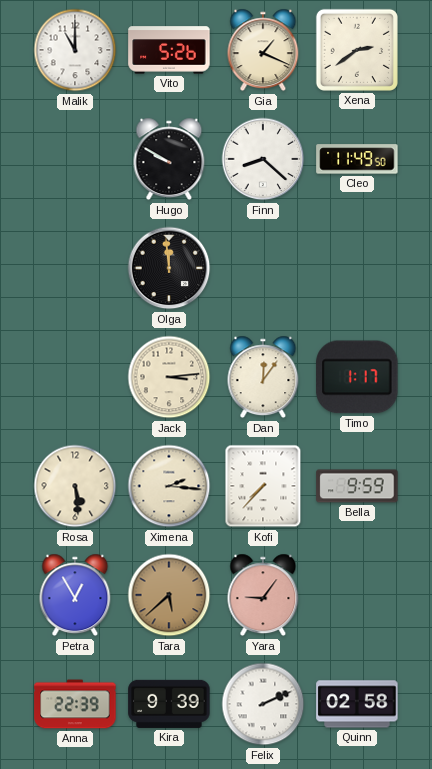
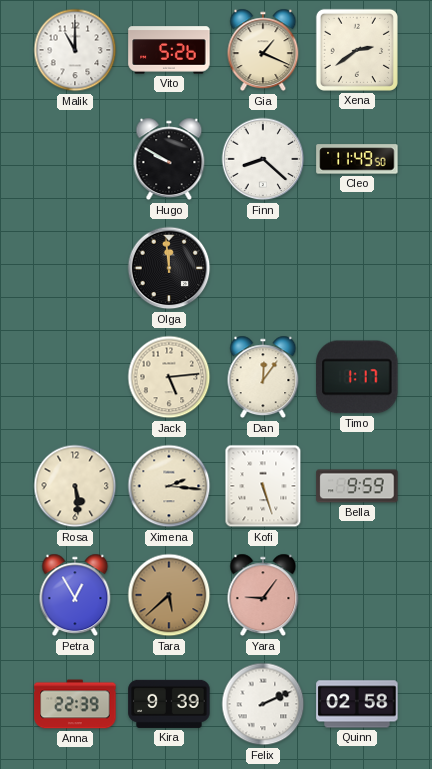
Jack: 3:14 -> 5:14 (169, 377)
Kofi: 7:37 -> 5:27 (263, 486)
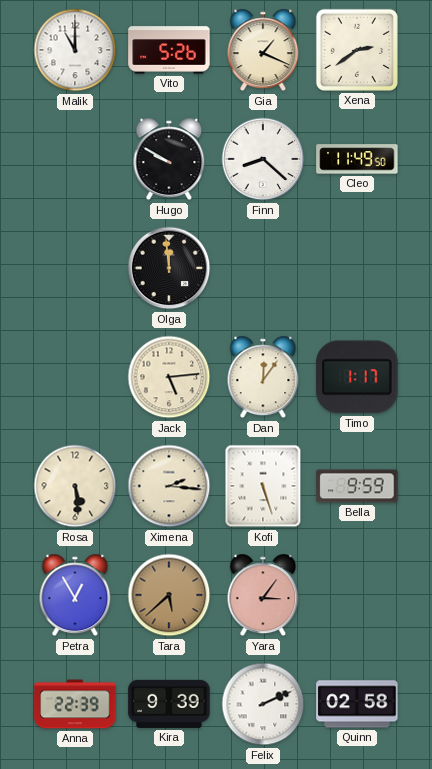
Yara: 9:06 -> 3:06 (263, 595)
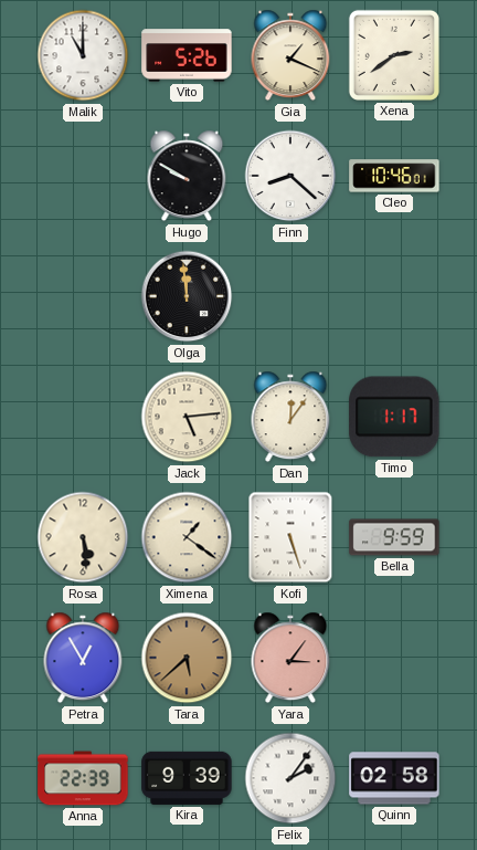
Cleo: 11:49 -> 10:46 (394, 176)
Ximena: 2:16 -> 1:21 (187, 537)
Felix: 2:11 -> 2:06 (290, 778)
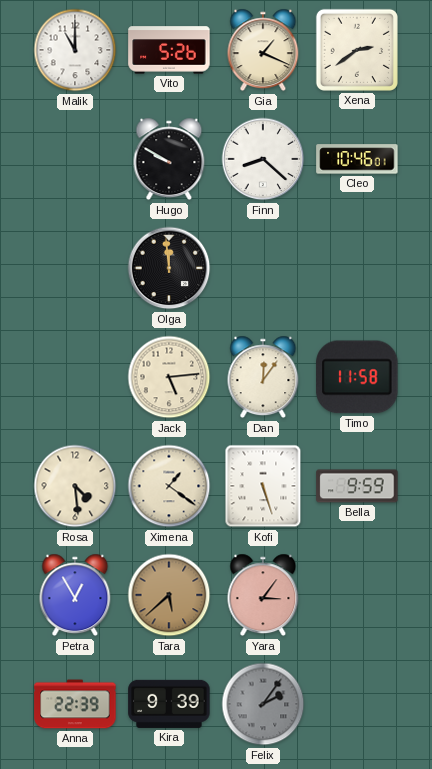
Timo: 1:17 -> 11:58 (357, 377)
Rosa: 5:29 -> 4:29 (75, 486)
Felix dial: white -> grey (263, 704)
Quinn: 02:58 -> none (394, 778)
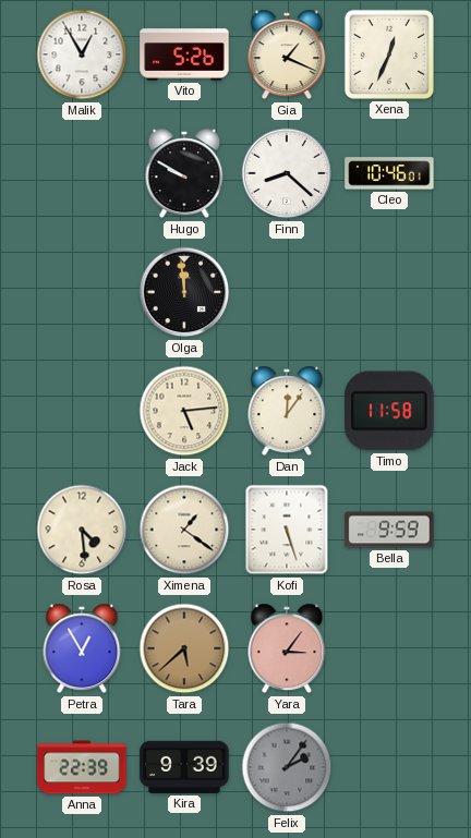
Malik: 11:00 -> 12:55 (82, 54)
Xena: 2:39 -> 12:34 (389, 54)
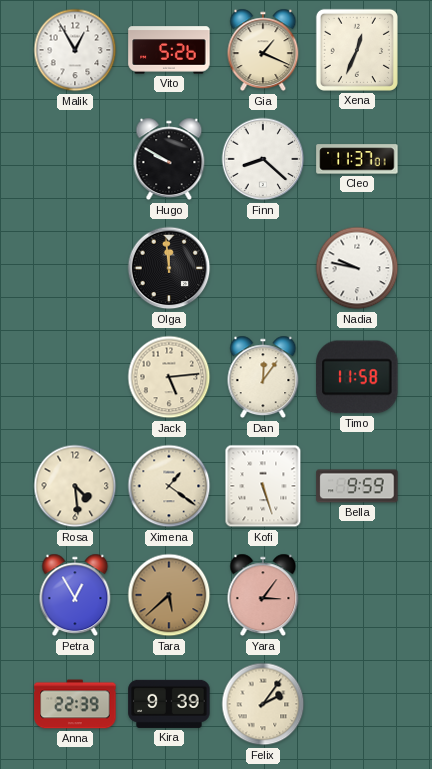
Cleo: 10:46 -> 11:37 (357, 159)
Nadia: none -> 9:47 (357, 268)
Felix dial: grey -> cream (263, 704)
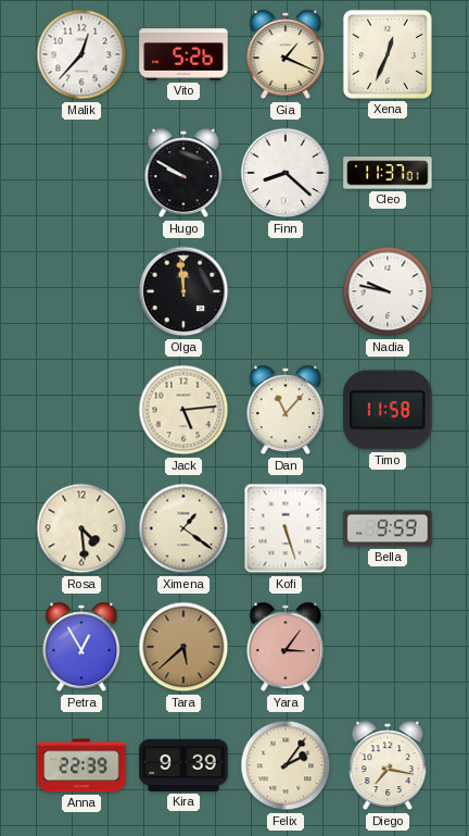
Malik: 12:55 -> 12:37 (81, 54)
Dan: 12:06 -> 11:07 (286, 410)
Diego: none -> 7:17 (388, 765)
